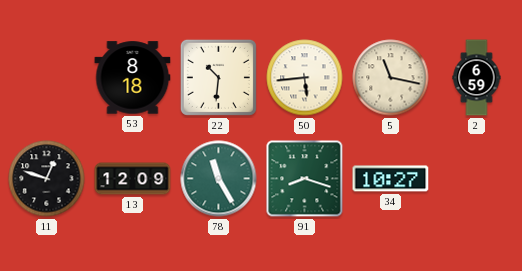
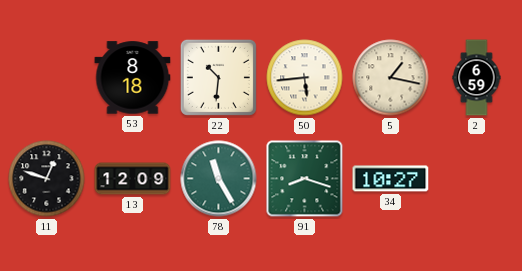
5: 11:17 -> 1:17 (391, 78)
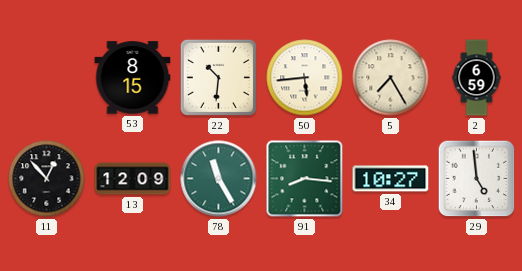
53: 8:18 -> 8:15 (133, 78)
5: 1:17 -> 7:25 (391, 78)
11: 12:48 -> 12:53 (47, 179)
91: 8:18 -> 8:16 (305, 179)
29: none -> 4:59 (477, 179)
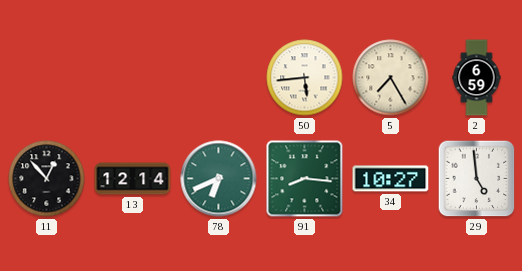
53: 8:15 -> none (133, 78)
22: 10:31 -> none (218, 77)
13: 12:09 -> 12:14 (133, 179)
78: 11:25 -> 6:41 (219, 179)
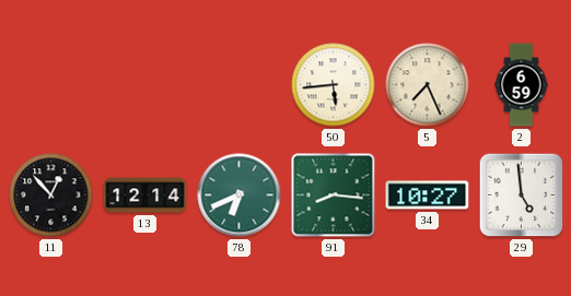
5: 7:25 -> 7:26 (428, 85)
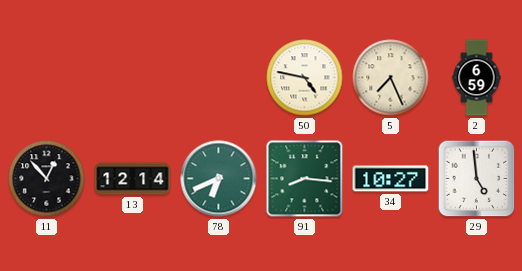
50: 5:44 -> 4:47 (305, 78)
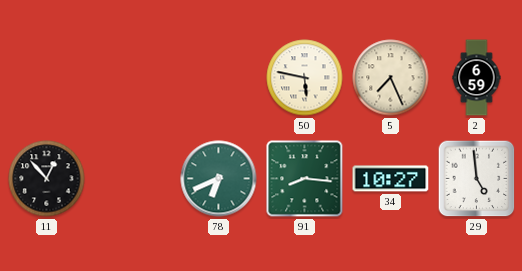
50: 4:47 -> 5:47 (305, 78)
13: 12:14 -> none (133, 179)
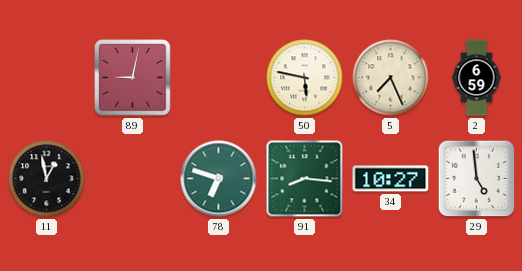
89: none -> 9:02 (133, 78)
11: 12:53 -> 12:58 (47, 179)
78: 6:41 -> 6:48 (219, 179)
